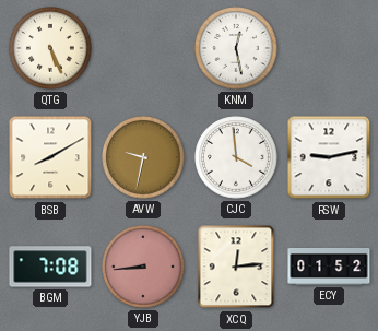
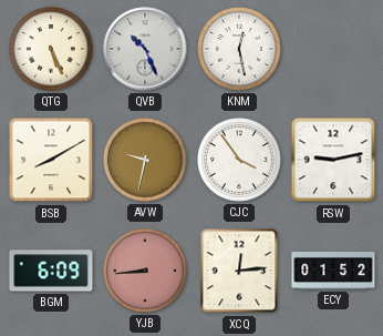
QVB: none -> 10:26 (145, 49)
CJC: 3:59 -> 3:54 (239, 160)
BGM: 7:08 -> 6:09 (51, 271)
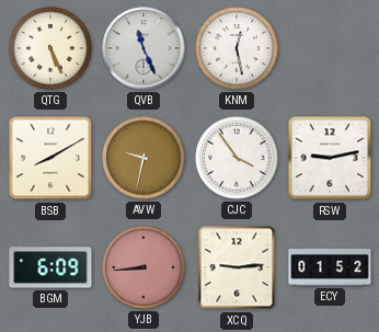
QVB: 10:26 -> 11:26 (143, 48)
XCQ: 12:14 -> 9:14 (237, 267)
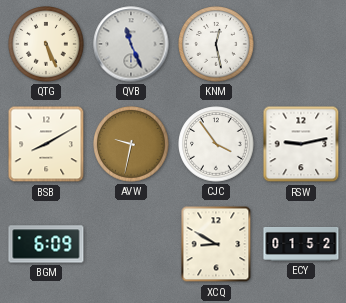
YJB: 8:44 -> none (143, 267)
XCQ: 9:14 -> 8:50 (216, 244)
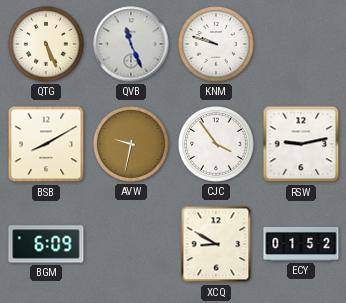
KNM: 12:28 -> 9:48 (216, 44)
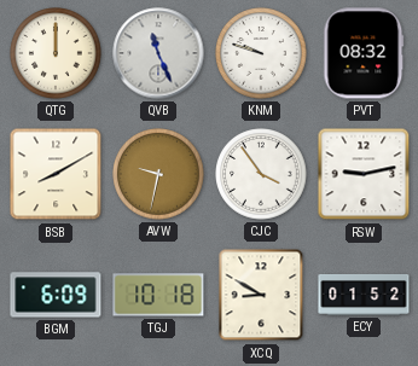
QTG: 5:26 -> 12:00 (56, 53)
PVT: none -> 08:32 (364, 53)
TGJ: none -> 10:18 (158, 295)
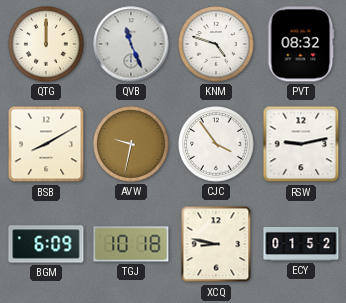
KNM: 9:48 -> 4:48 (216, 44)
XCQ: 8:50 -> 8:47 (216, 244)
